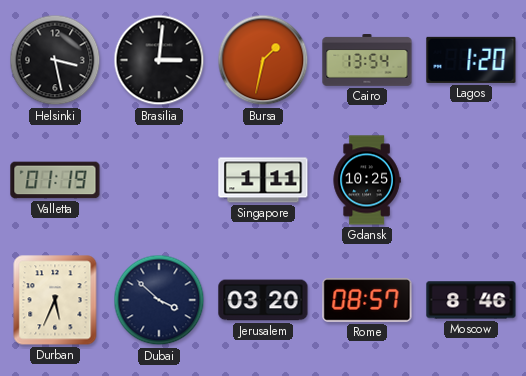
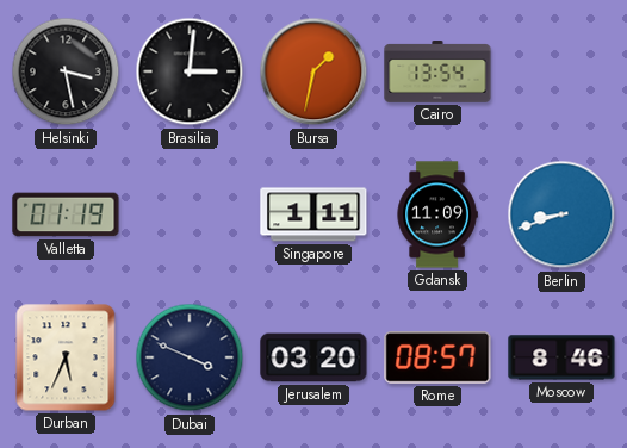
Lagos: 1:20 -> none (471, 60)
Gdansk: 10:25 -> 11:09 (437, 214)
Berlin: none -> 8:42 (561, 214)
Dubai: 3:52 -> 3:49 (190, 357)
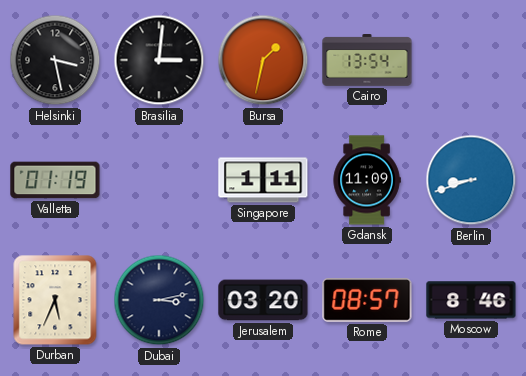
Dubai: 3:49 -> 3:13 (159, 300)
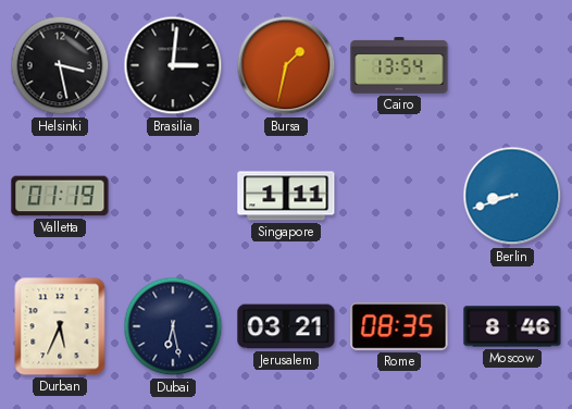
Gdansk: 11:09 -> none (367, 180)
Dubai: 3:13 -> 6:28 (173, 326)
Jerusalem: 03:20 -> 03:21 (286, 326)
Rome: 08:57 -> 08:35 (399, 326)
